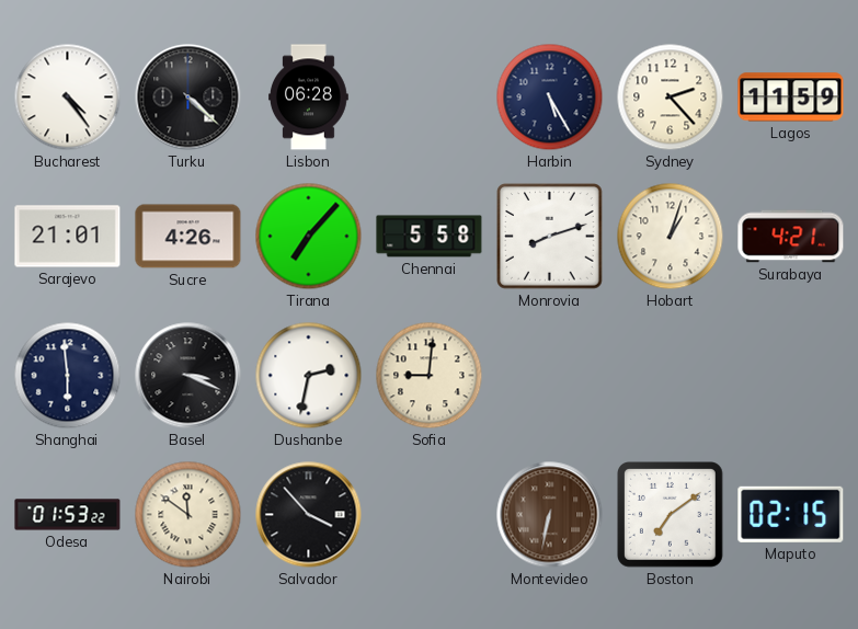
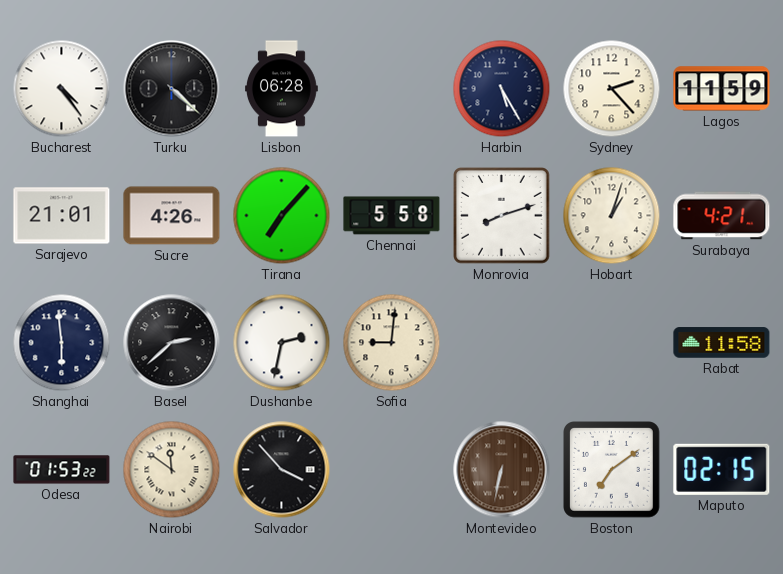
Basel: 3:19 -> 2:38 (172, 343)
Rabat: none -> 11:58 (722, 343)
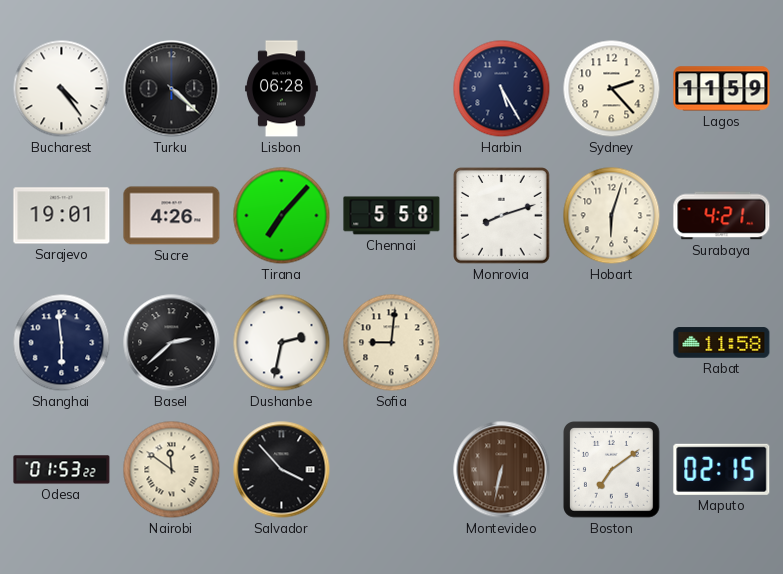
Sarajevo: 21:01 -> 19:01 (62, 216)
Hobart: 1:03 -> 6:03 (612, 216)
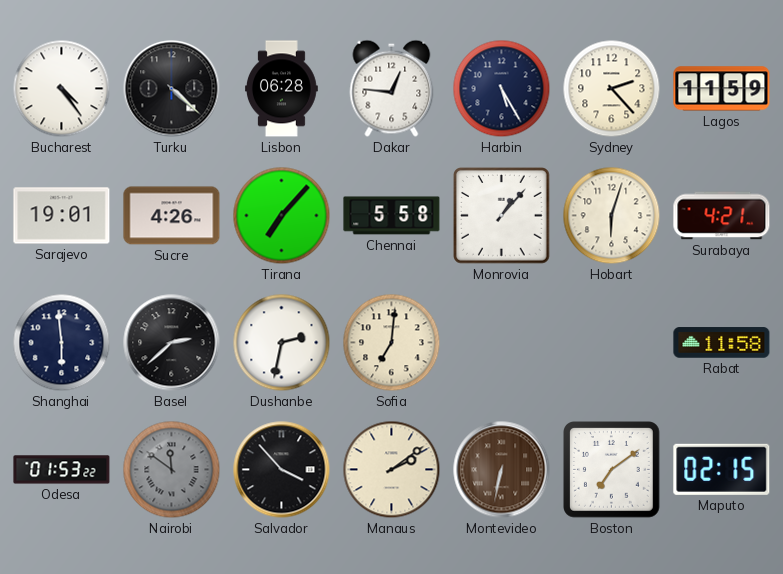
Dakar: none -> 12:46 (392, 88)
Monrovia: 8:12 -> 1:07 (502, 216)
Sofia: 9:01 -> 7:01 (392, 343)
Nairobi dial: cream -> grey (172, 470)
Manaus: none -> 2:09 (392, 470)
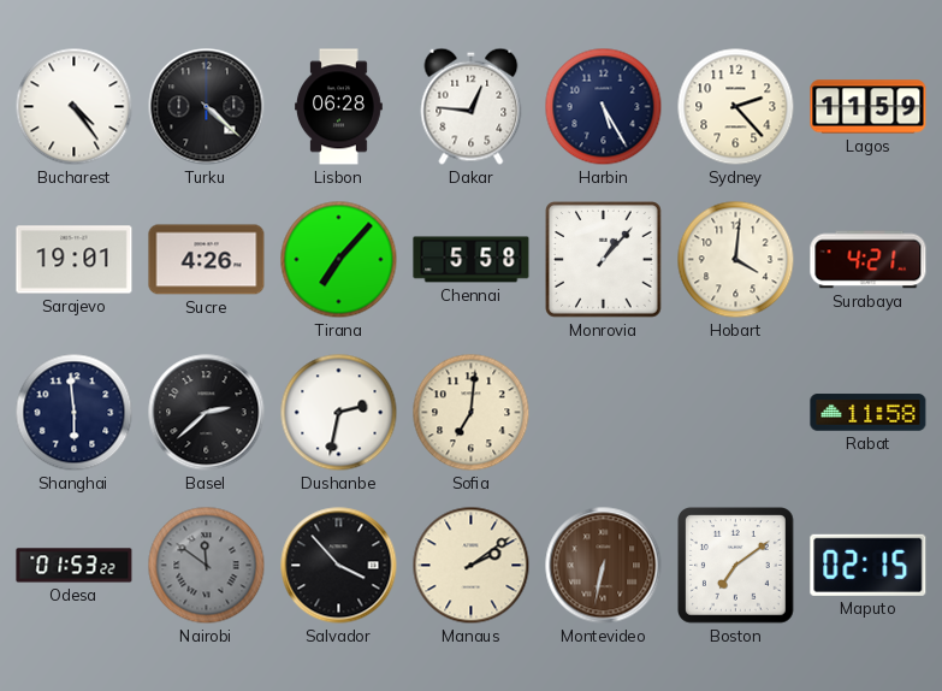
Hobart: 6:03 -> 4:01 (736, 260)
